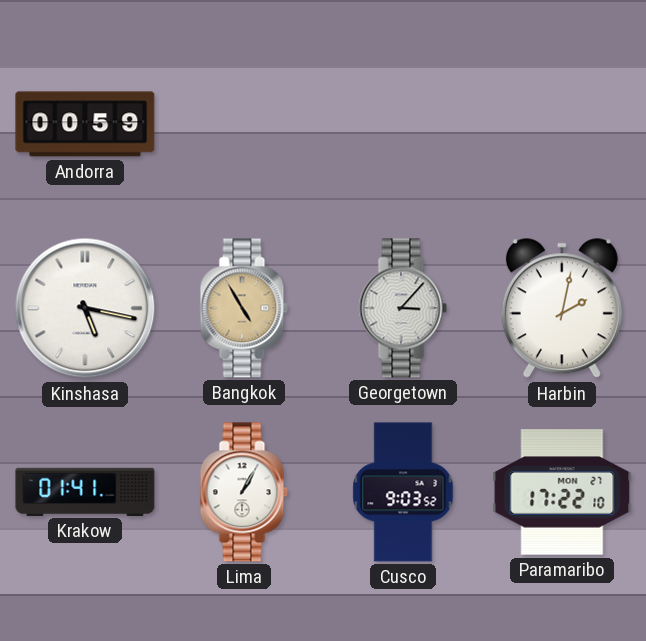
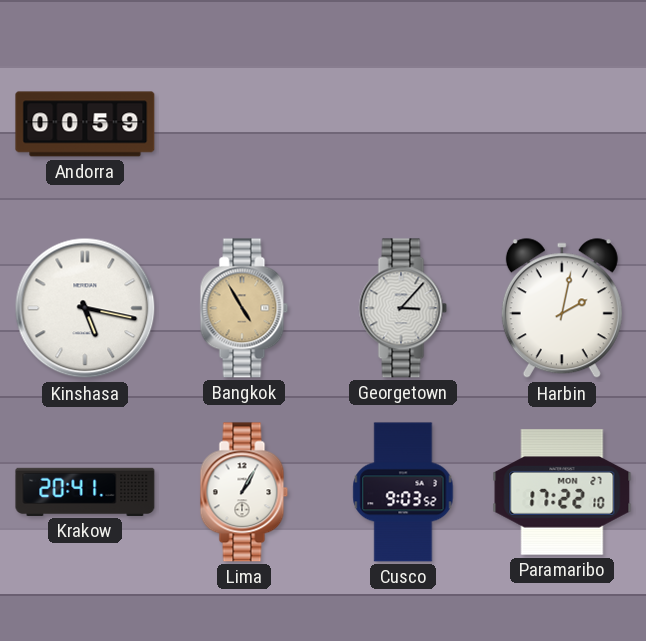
Krakow: 01:41 -> 20:41 (85, 492)
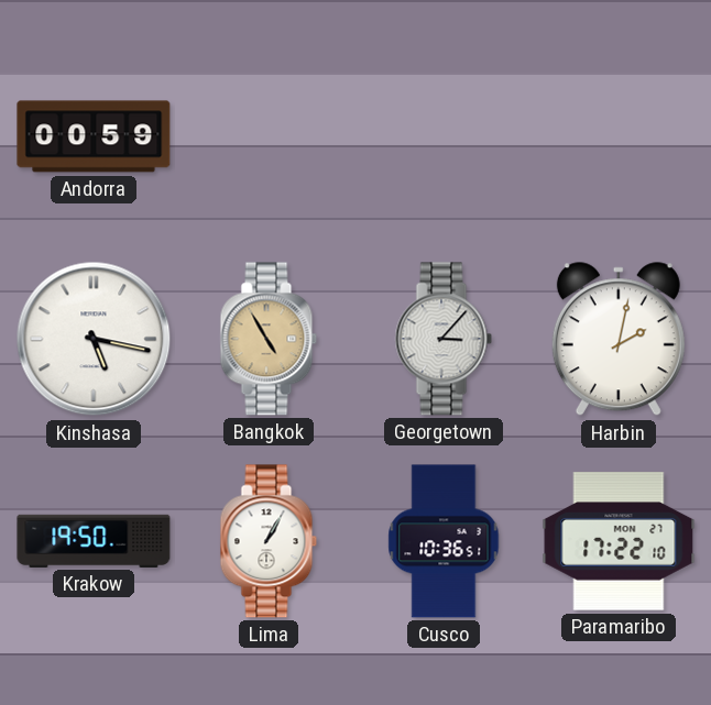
Krakow: 20:41 -> 19:50 (94, 541)
Cusco: 9:03 -> 10:36 (444, 541)
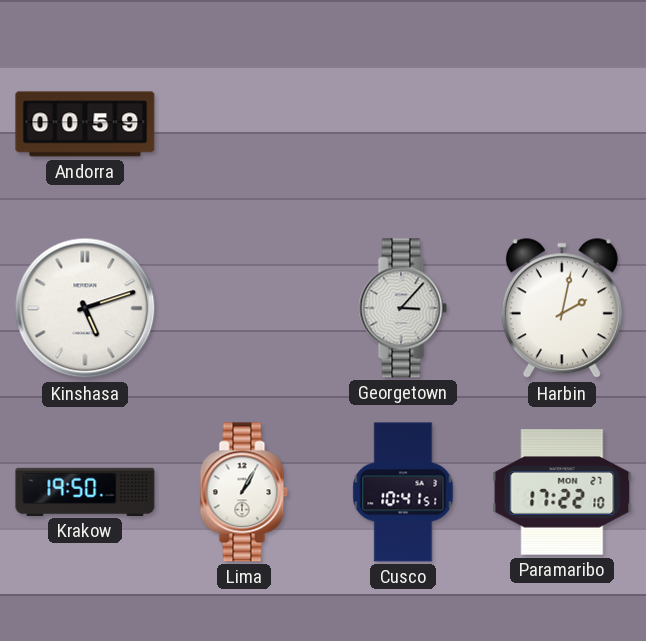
Kinshasa: 5:17 -> 5:12 (85, 308)
Bangkok: 4:55 -> none (269, 339)
Cusco: 10:36 -> 10:41 (403, 492)
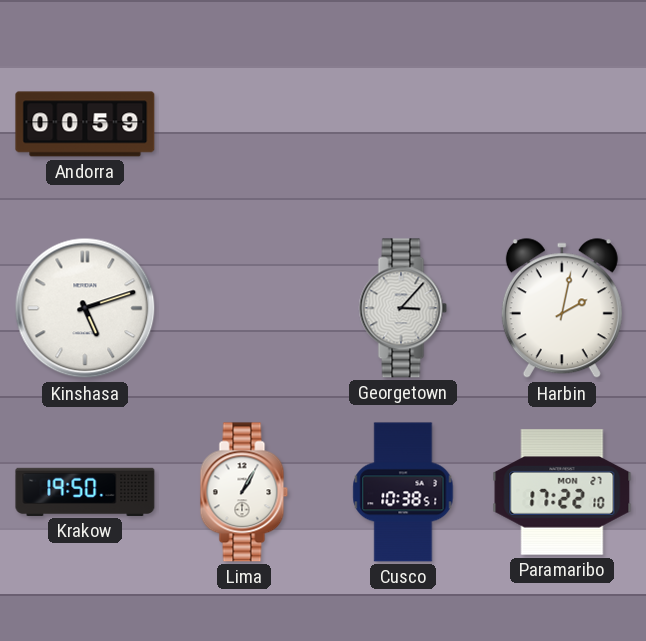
Cusco: 10:41 -> 10:38 (403, 492)
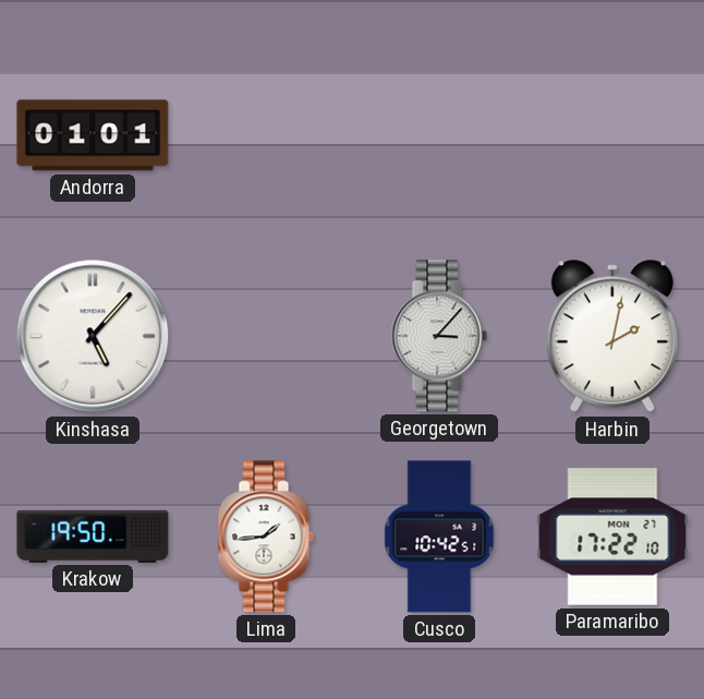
Andorra: 00:59 -> 01:01 (93, 135)
Kinshasa: 5:12 -> 5:07 (93, 336)
Lima: 1:05 -> 1:44 (266, 537)
Cusco: 10:38 -> 10:42 (439, 537)
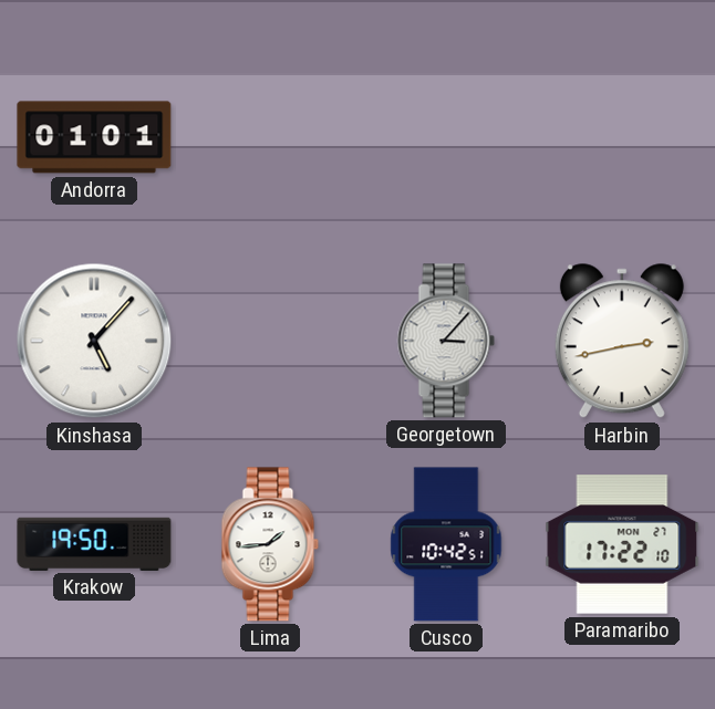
Harbin: 2:02 -> 2:43 (622, 342)
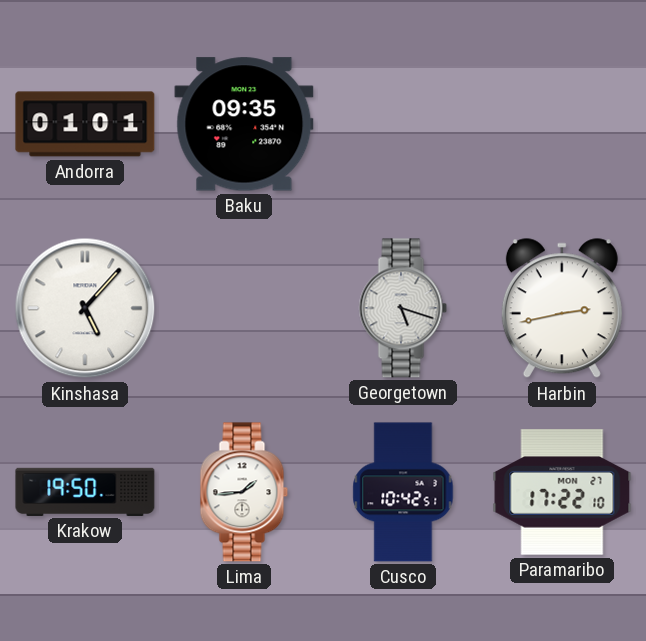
Baku: none -> 09:35 (244, 124)
Georgetown: 3:07 -> 5:18 (403, 308)
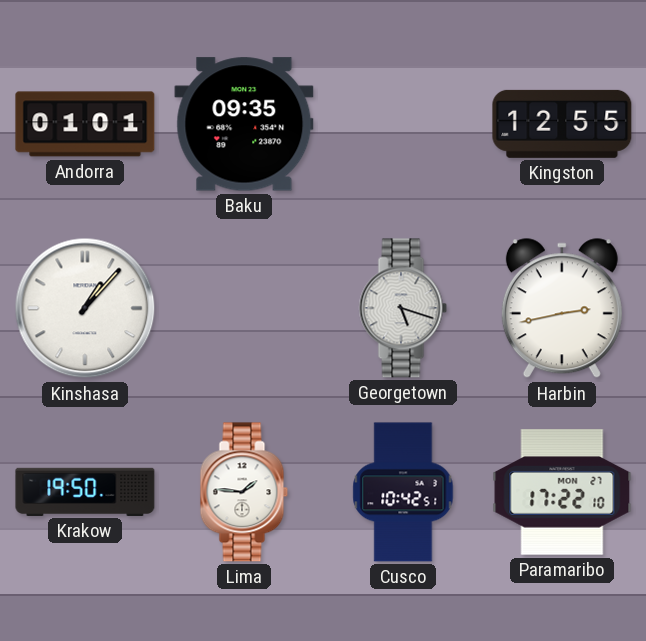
Kingston: none -> 12:55 (562, 124)
Kinshasa: 5:07 -> 1:07 (85, 308)
Lima: 1:44 -> 1:46 (244, 492)
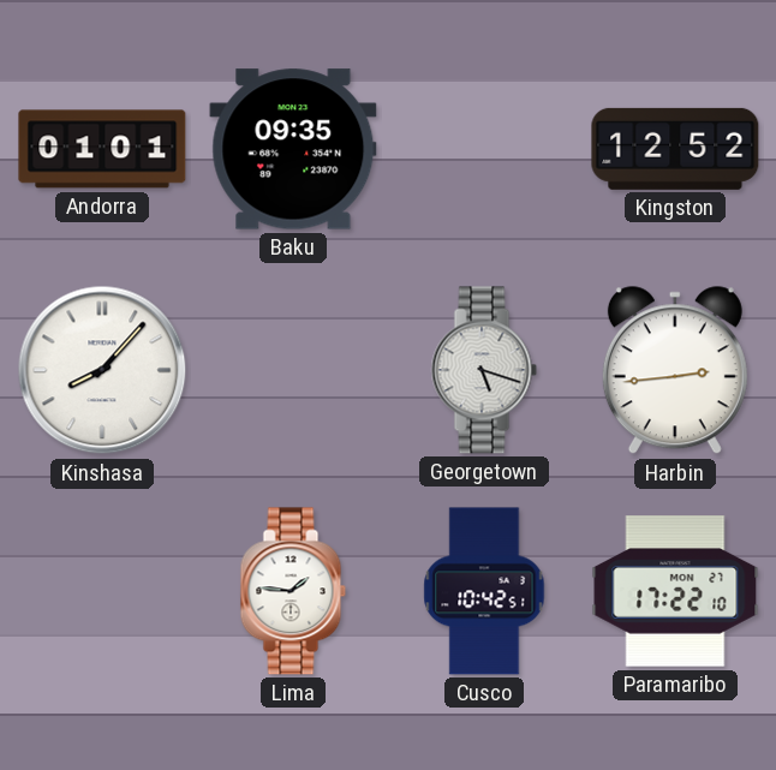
Kingston: 12:55 -> 12:52 (675, 149)
Kinshasa: 1:07 -> 8:07 (102, 370)
Harbin: 2:43 -> 2:44 (675, 371)
Krakow: 19:50 -> none (85, 492)
